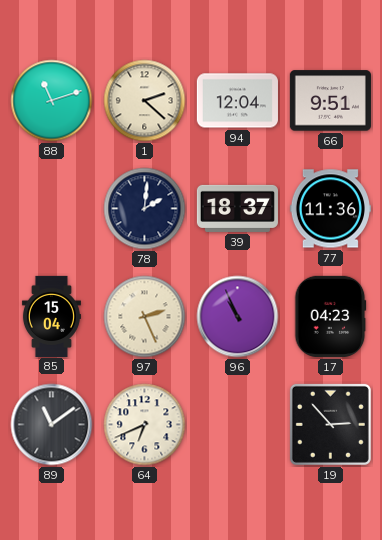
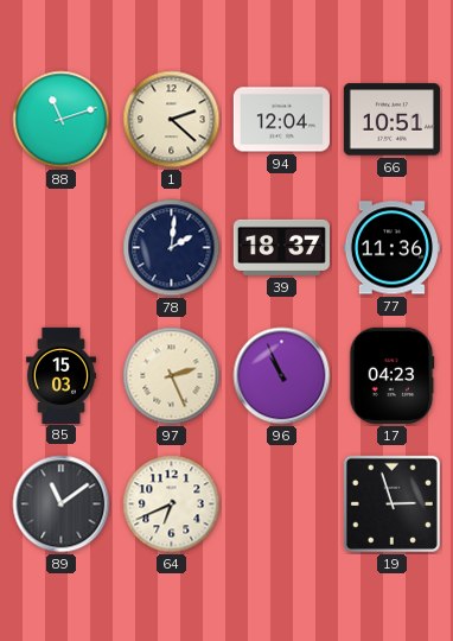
66: 9:51 -> 10:51 (391, 120)
85: 15:04 -> 15:03 (60, 375)
19: 2:53 -> 2:57 (391, 503)
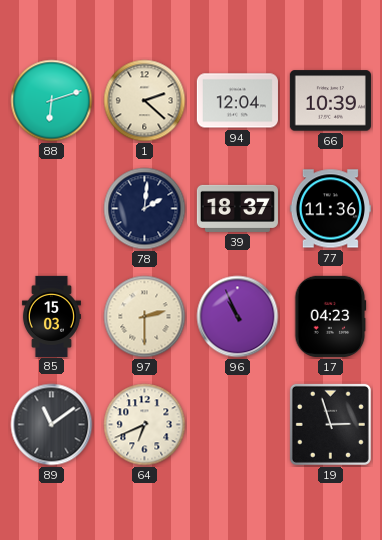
88: 11:12 -> 6:12 (52, 101)
66: 10:51 -> 10:39 (330, 101)
97: 2:26 -> 2:30 (145, 317)
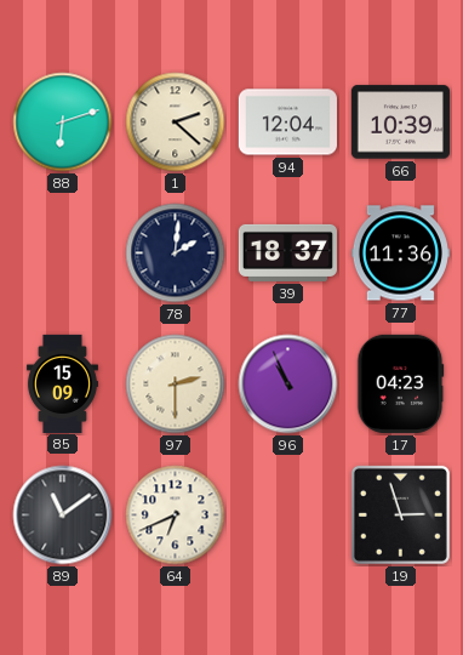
85: 15:03 -> 15:09 (62, 383)
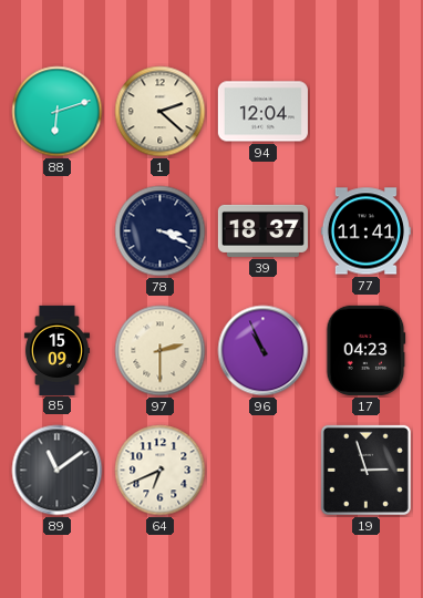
66: 10:39 -> none (400, 123)
78: 2:01 -> 3:19 (161, 231)
77: 11:36 -> 11:41 (365, 231)
